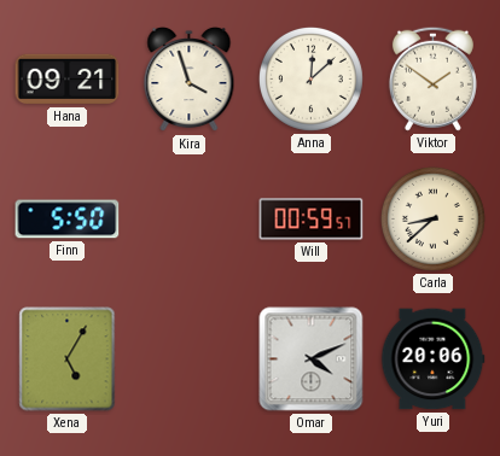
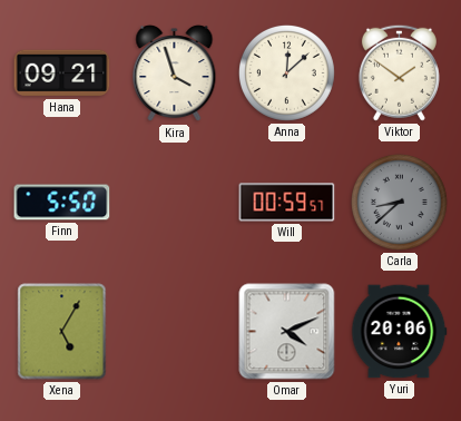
Carla dial: cream -> grey (399, 202)
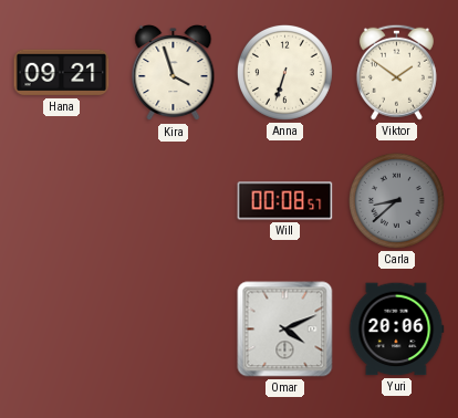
Anna: 12:08 -> 6:33 (284, 72)
Finn: 5:50 -> none (62, 203)
Will: 00:59 -> 00:08 (285, 201)
Xena: 5:05 -> none (62, 332)
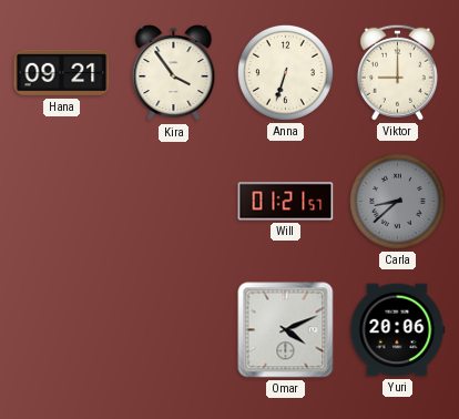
Kira: 3:57 -> 3:54 (174, 73)
Viktor: 1:51 -> 9:00 (397, 72)
Will: 00:08 -> 01:21 (286, 202)
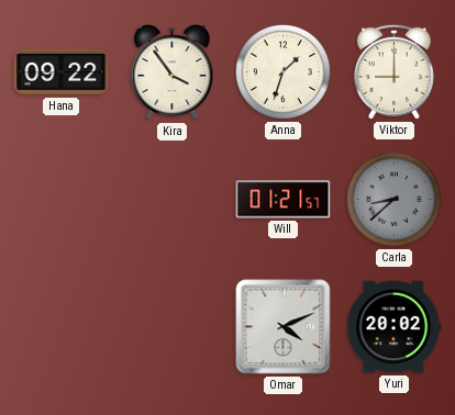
Hana: 09:21 -> 09:22 (62, 72)
Anna: 6:33 -> 1:33 (282, 71)
Yuri: 20:06 -> 20:02 (393, 327)
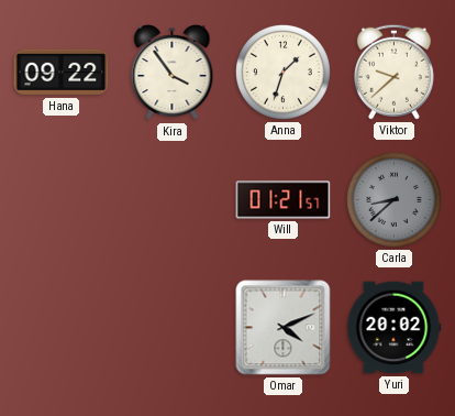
Viktor: 9:00 -> 9:38 (393, 72)
